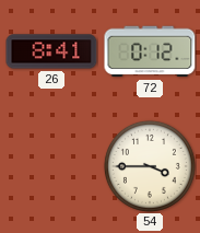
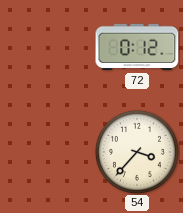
26: 8:41 -> none (51, 51)
54: 3:45 -> 3:37 (137, 152)
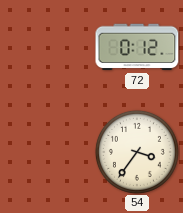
54: 3:37 -> 3:36 (137, 152)
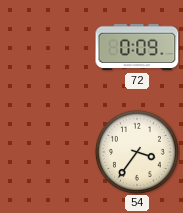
72: 0:12 -> 0:09 (137, 47)
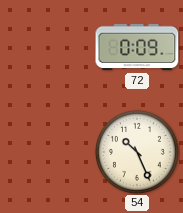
54: 3:36 -> 10:26 (137, 152)
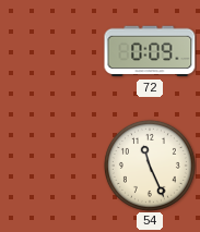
54: 10:26 -> 11:26 (150, 166)
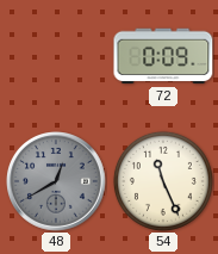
48: none -> 12:40 (57, 182)
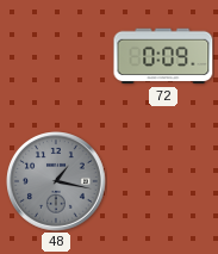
48: 12:40 -> 1:17 (57, 182)
54: 11:26 -> none (163, 181)
